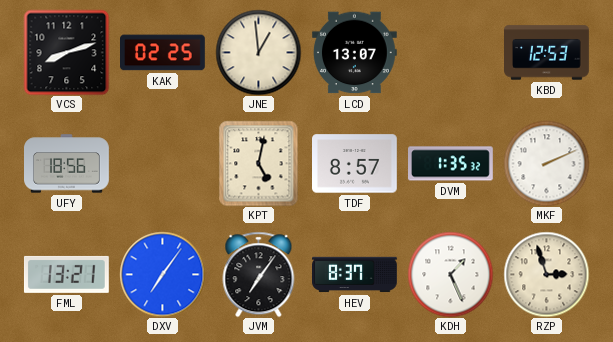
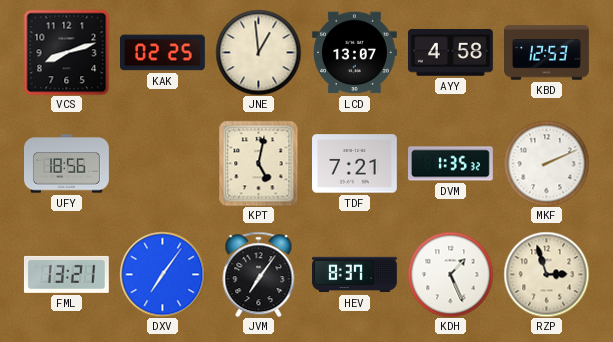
AYY: none -> 4:58 (450, 53)
TDF: 8:57 -> 7:21 (355, 164)
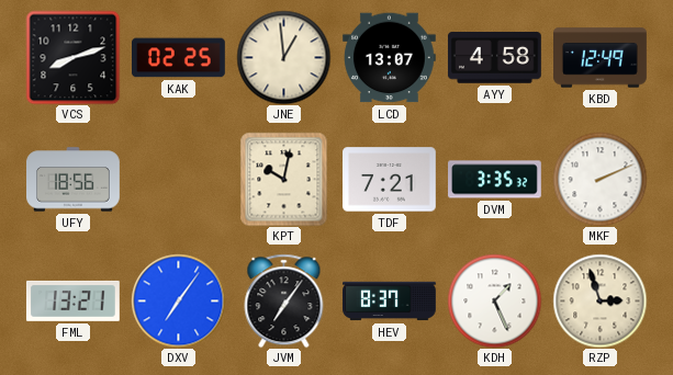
KBD: 12:53 -> 12:49 (601, 58)
KPT: 5:02 -> 10:02 (284, 179)
DVM: 1:35 -> 3:35 (495, 180)
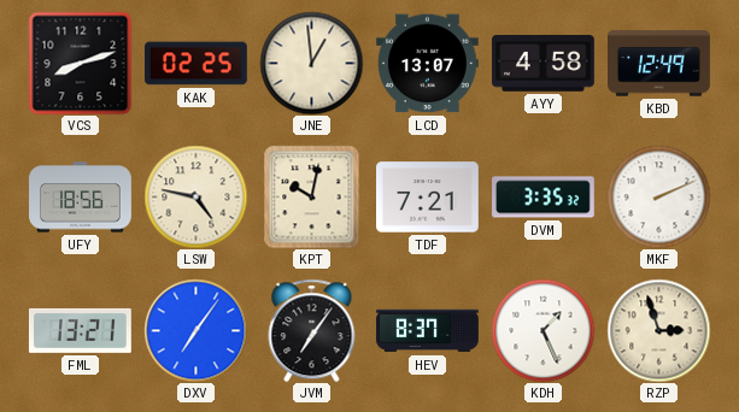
LSW: none -> 4:47 (195, 196)
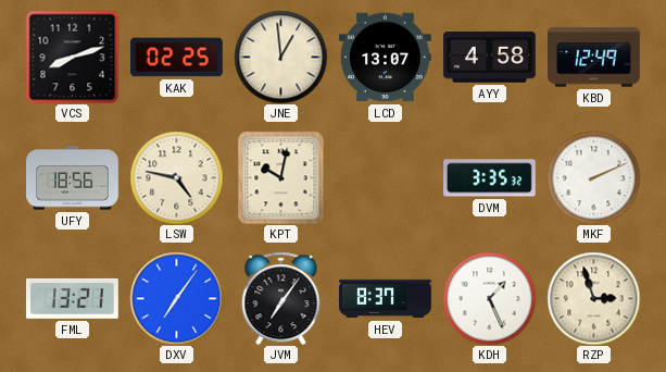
TDF: 7:21 -> none (428, 198)
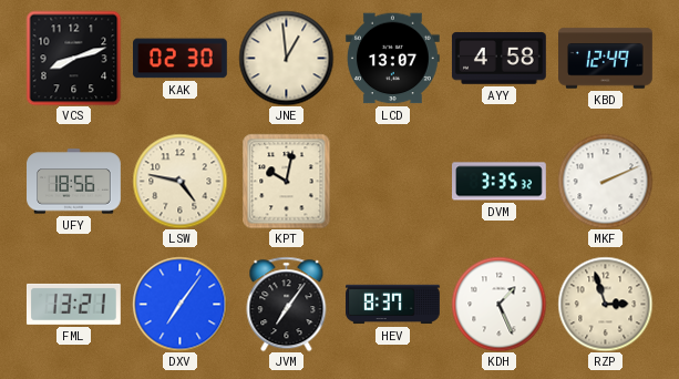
KAK: 02:25 -> 02:30 (181, 59)
